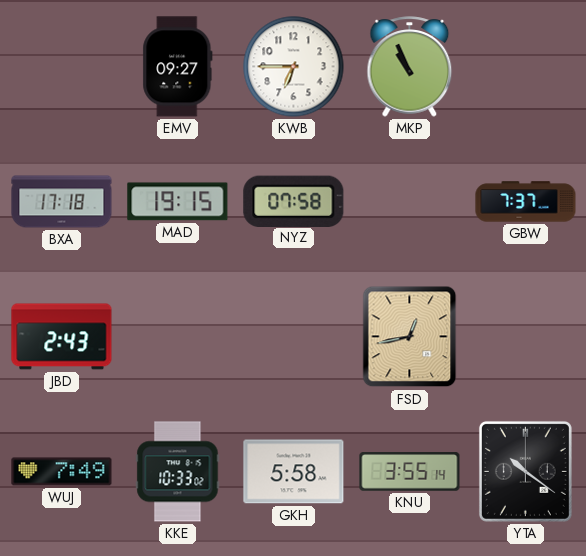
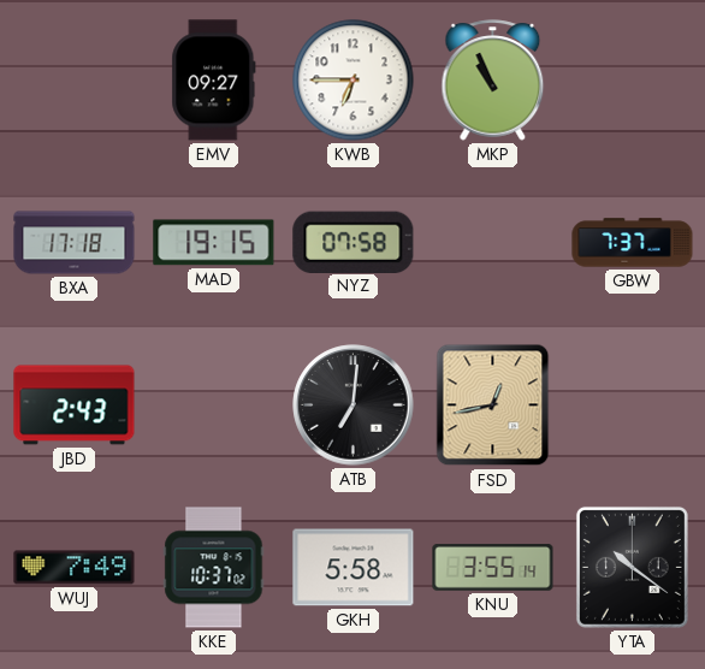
ATB: none -> 7:01 (354, 405)
KKE: 10:33 -> 10:37 (214, 568)
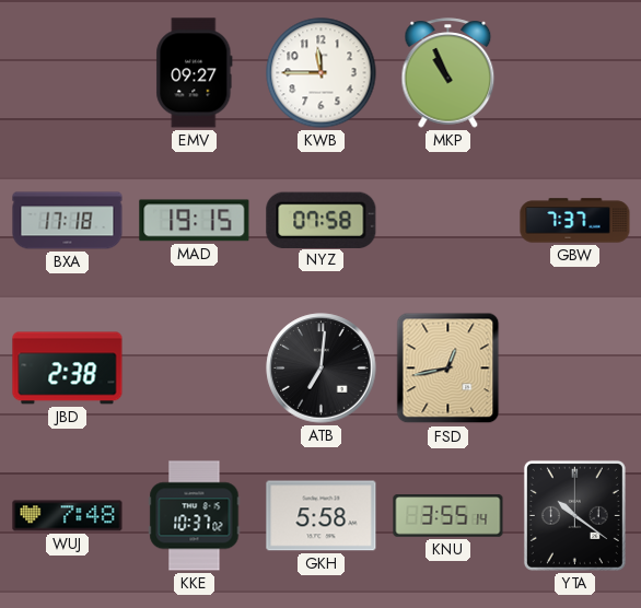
KWB: 6:45 -> 11:45 (322, 73)
JBD: 2:43 -> 2:38 (68, 369)
WUJ: 7:49 -> 7:48 (68, 516)
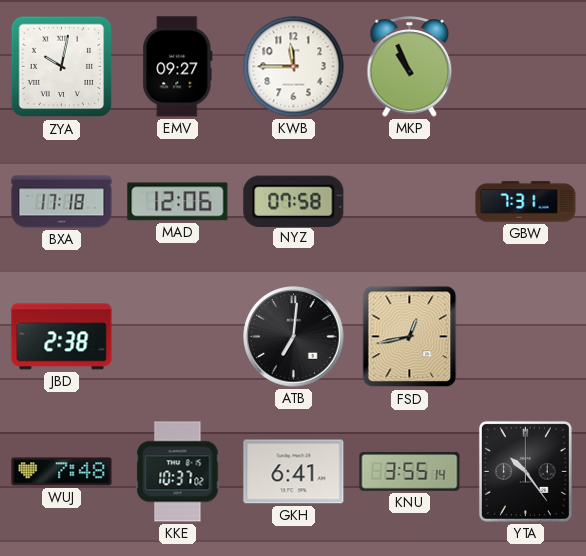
ZYA: none -> 10:02 (62, 67)
MAD: 19:15 -> 12:06 (178, 202)
GBW: 7:37 -> 7:31 (526, 202)
GKH: 5:58 -> 6:41 (294, 472)
YTA: 10:21 -> 10:24 (525, 471)
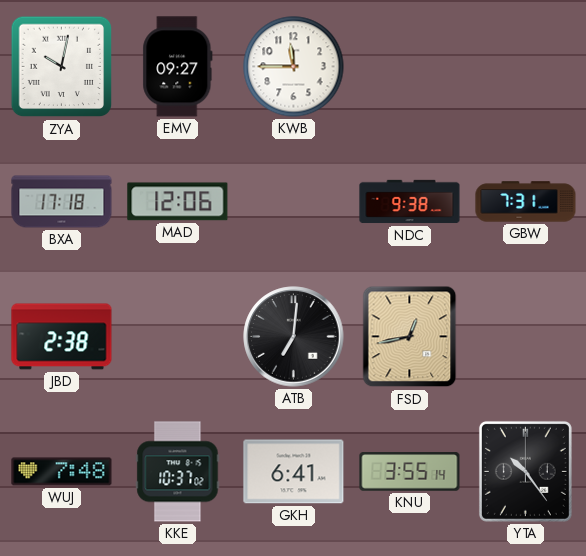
MKP: 10:56 -> none (410, 67)
NYZ: 07:58 -> none (294, 201)
NDC: none -> 9:38 (410, 202)
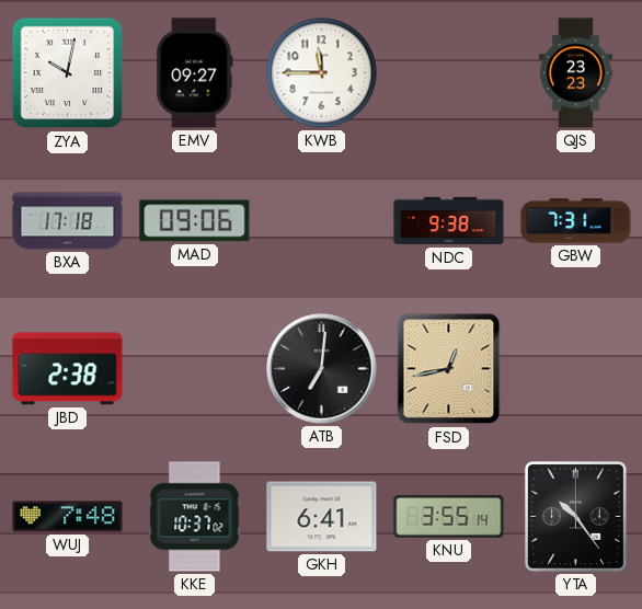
QJS: none -> 23:23 (575, 73)
MAD: 12:06 -> 09:06 (195, 221)
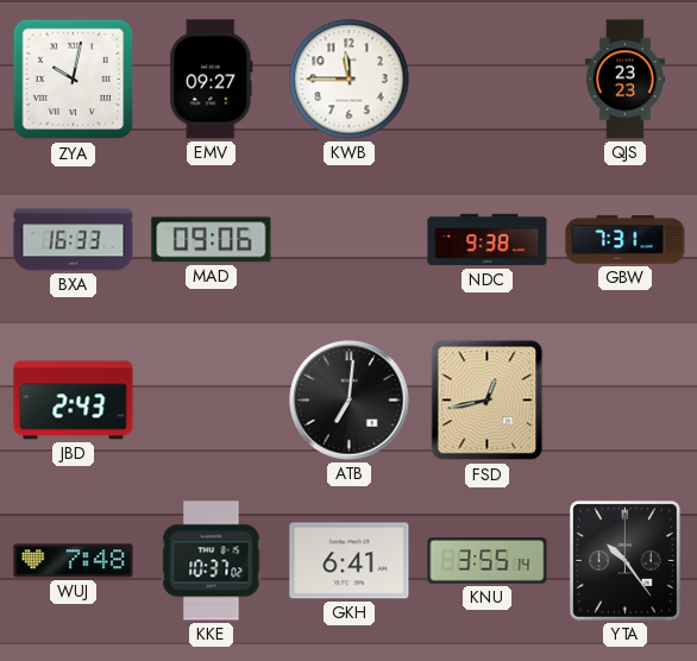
BXA: 17:18 -> 16:33 (74, 240)
JBD: 2:38 -> 2:43 (74, 401)
